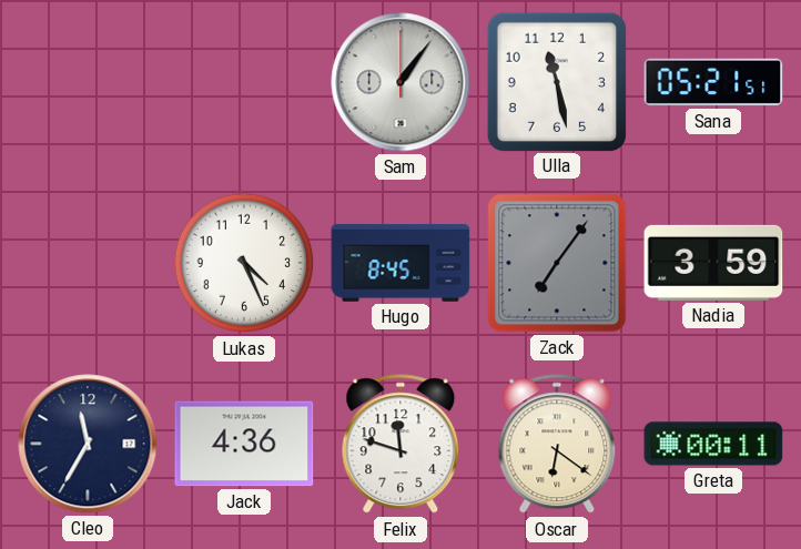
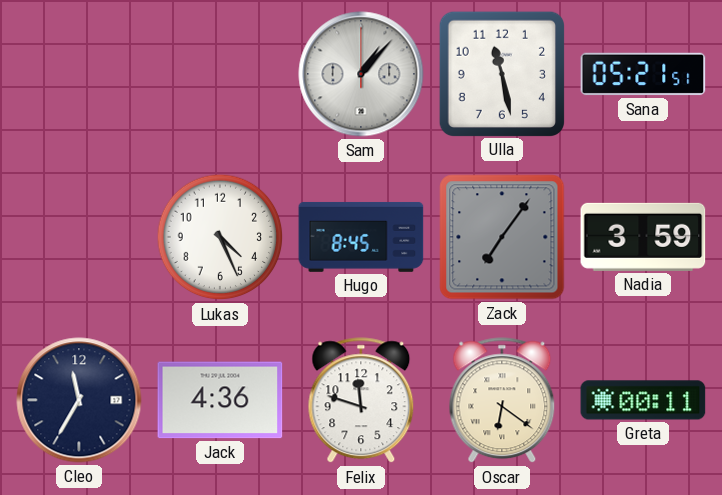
Sam: 1:06 -> 1:07 (361, 74)
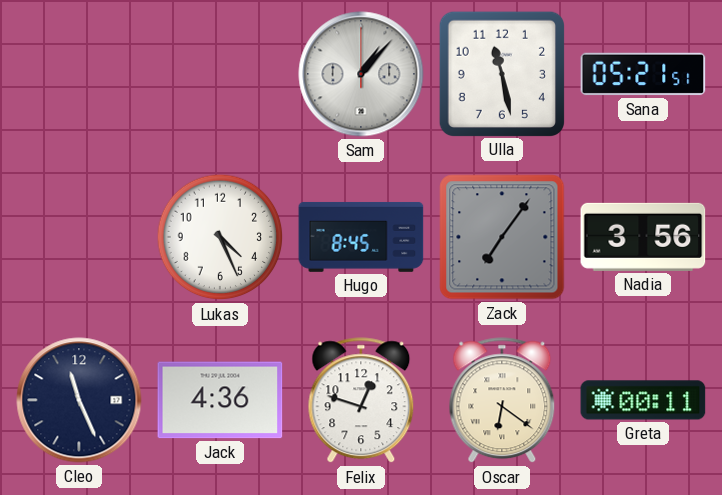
Nadia: 3:59 -> 3:56 (643, 237)
Cleo: 11:35 -> 11:26 (79, 400)
Felix: 11:48 -> 12:48 (361, 401)
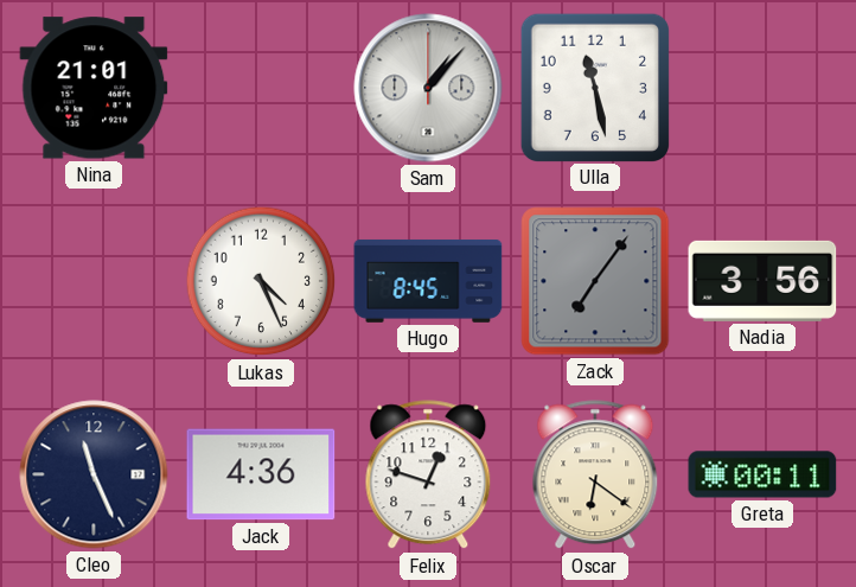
Nina: none -> 21:01 (94, 88)
Sana: 05:21 -> none (643, 74)
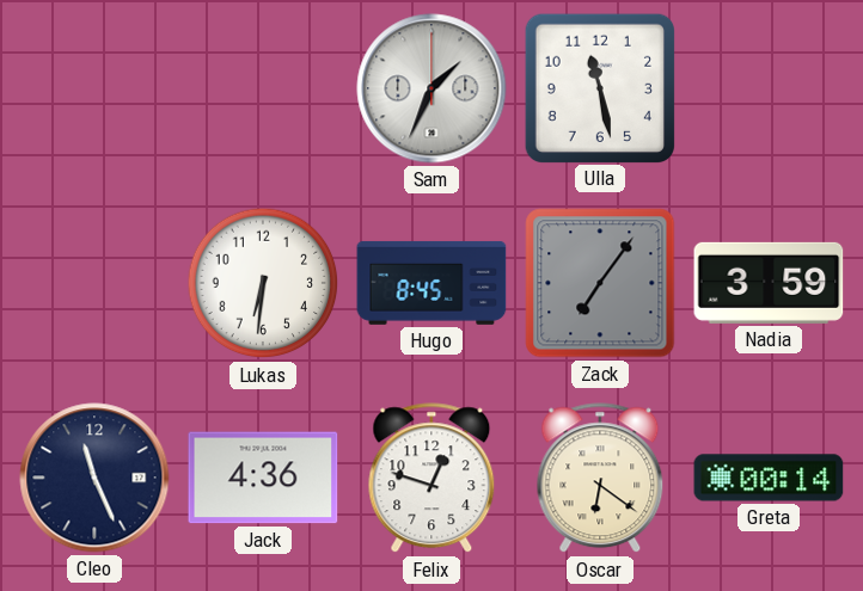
Nina: 21:01 -> none (94, 88)
Sam: 1:07 -> 1:34 (431, 88)
Lukas: 4:26 -> 6:31 (263, 283)
Nadia: 3:56 -> 3:59 (769, 283)
Greta: 00:11 -> 00:14 (769, 478)
